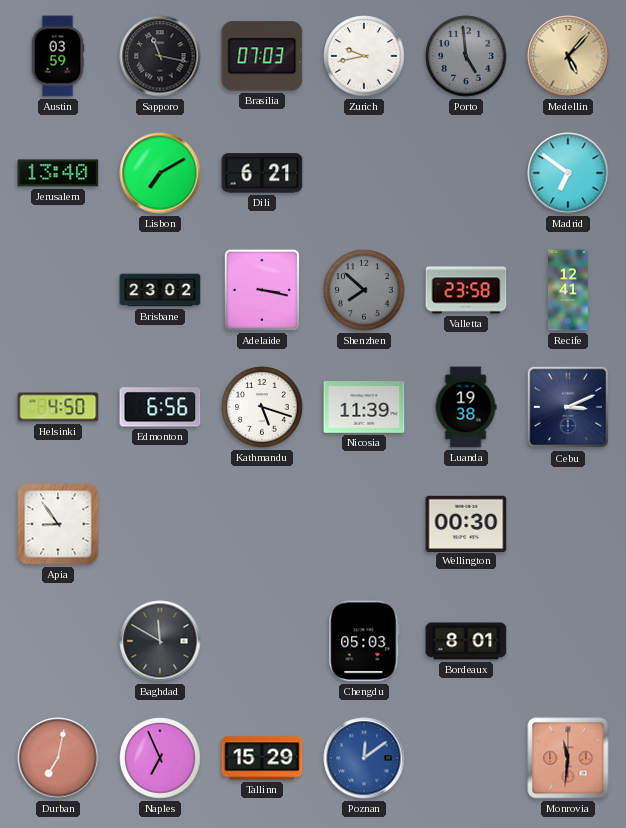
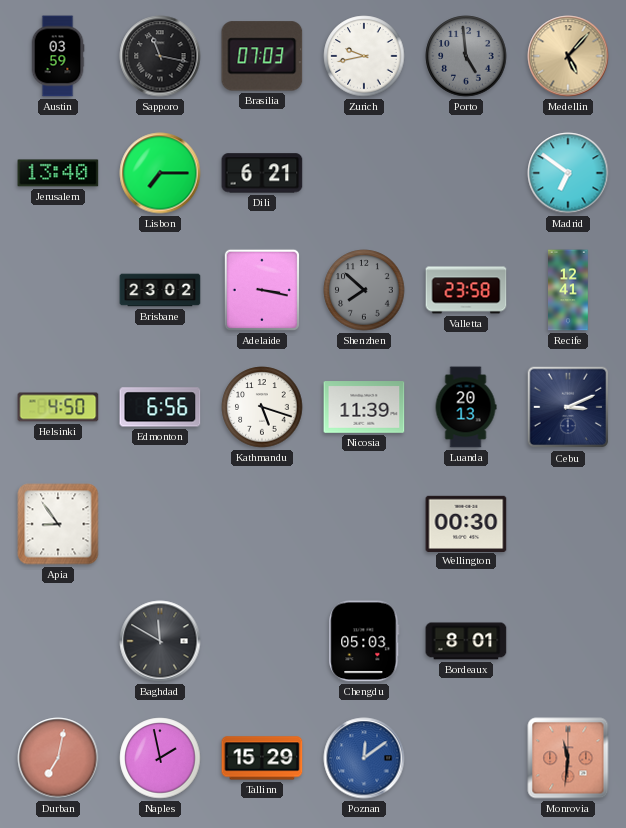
Lisbon: 7:10 -> 7:15 (160, 173)
Luanda: 19:38 -> 20:13 (466, 407)
Naples: 6:56 -> 1:58 (160, 758)
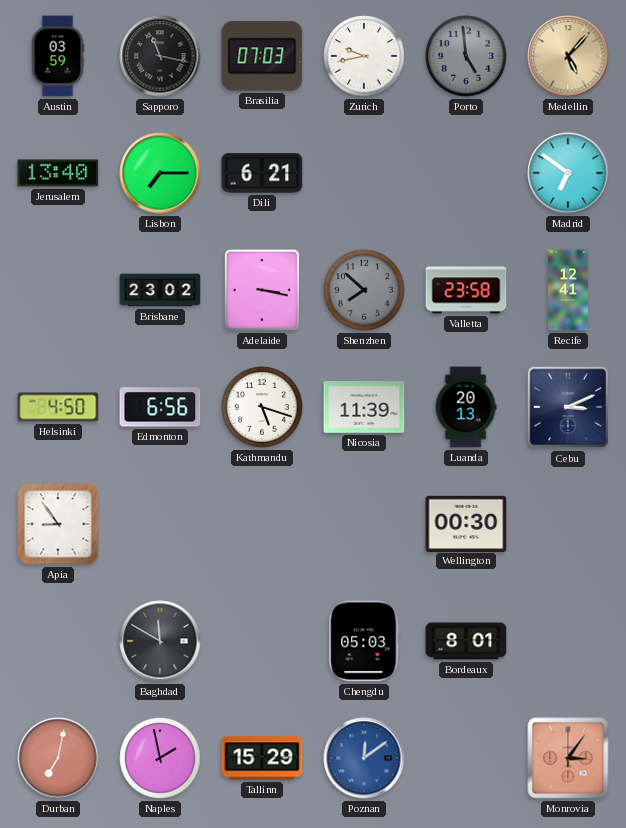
Monrovia: 11:31 -> 3:06 (568, 758)
